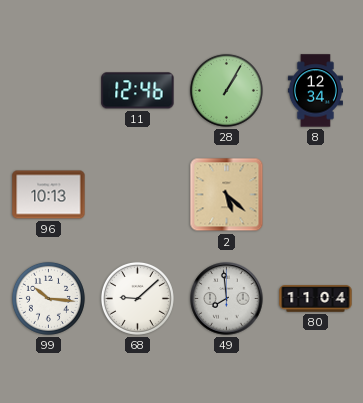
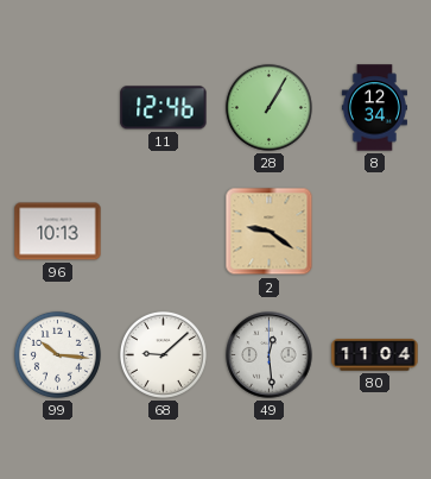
2: 5:22 -> 9:21 (270, 232)
49: 7:59 -> 12:29 (270, 355)
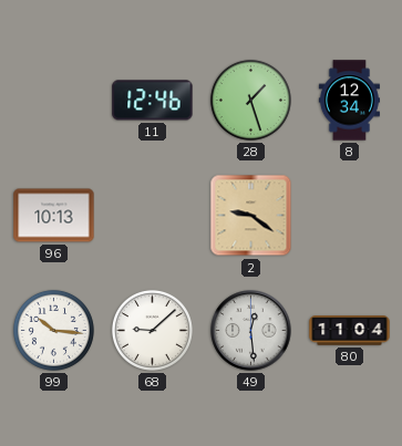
28: 1:05 -> 1:27 (250, 100)
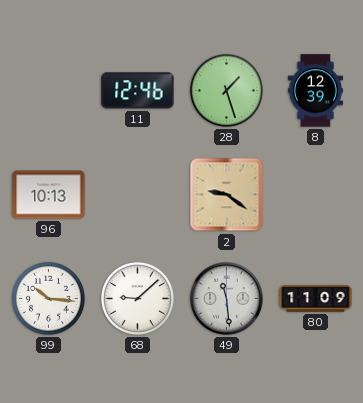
8: 12:34 -> 12:39 (315, 91)
49: 12:29 -> 11:29 (227, 299)
80: 11:04 -> 11:09 (316, 299)
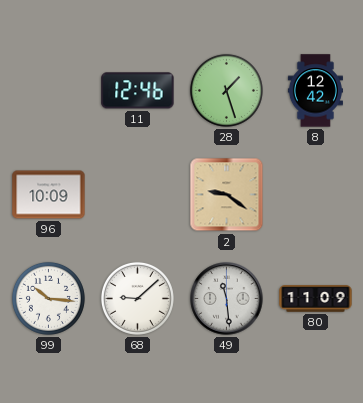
8: 12:39 -> 12:42 (315, 91)
96: 10:13 -> 10:09 (49, 195)
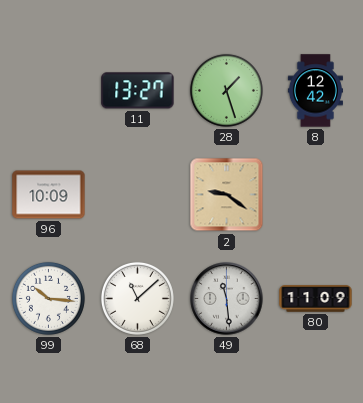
11: 12:46 -> 13:27 (138, 91)
68: 9:08 -> 11:08 (137, 298)
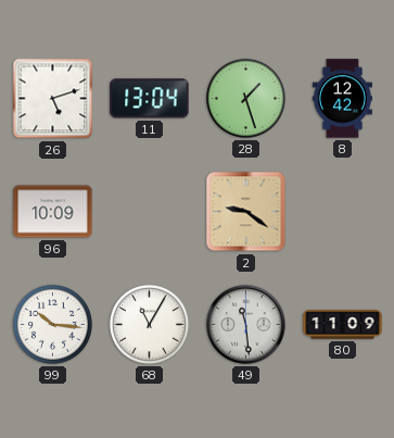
26: none -> 5:12 (53, 99)
11: 13:27 -> 13:04 (150, 99)
68: 11:08 -> 11:05 (149, 324)
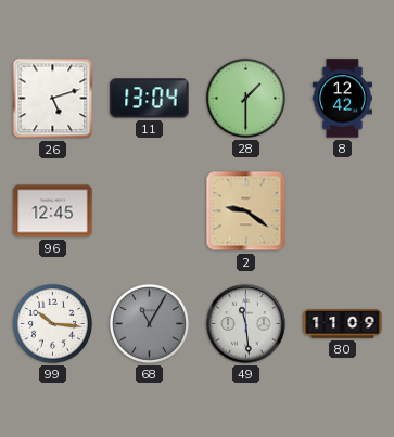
28: 1:27 -> 1:30 (245, 98)
96: 10:09 -> 12:45 (53, 211)
68 dial: white -> grey (149, 323)
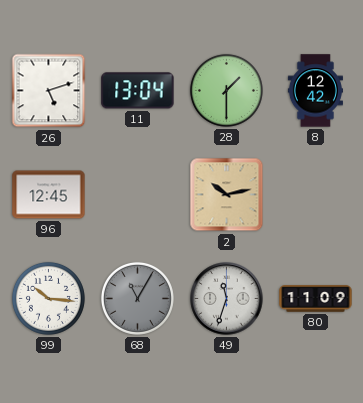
2: 9:21 -> 10:13 (227, 195)
49: 11:29 -> 11:33 (227, 299)
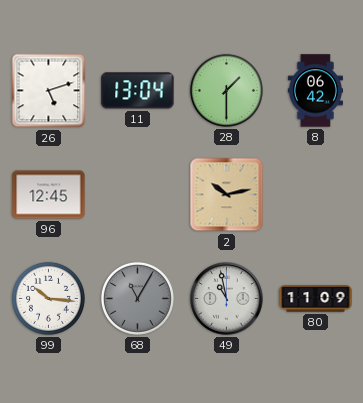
8: 12:42 -> 06:42 (315, 91)
49: 11:33 -> 10:58 (227, 299)
